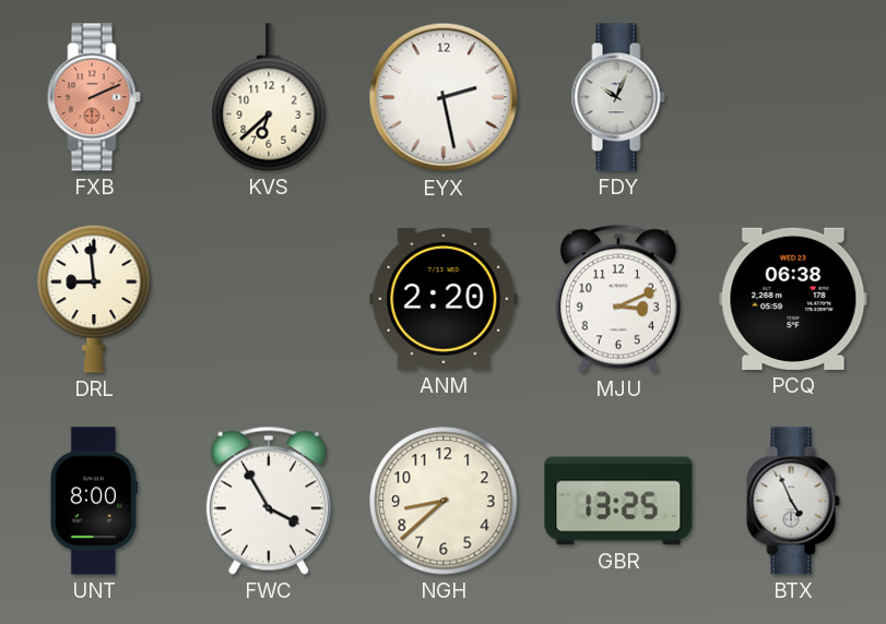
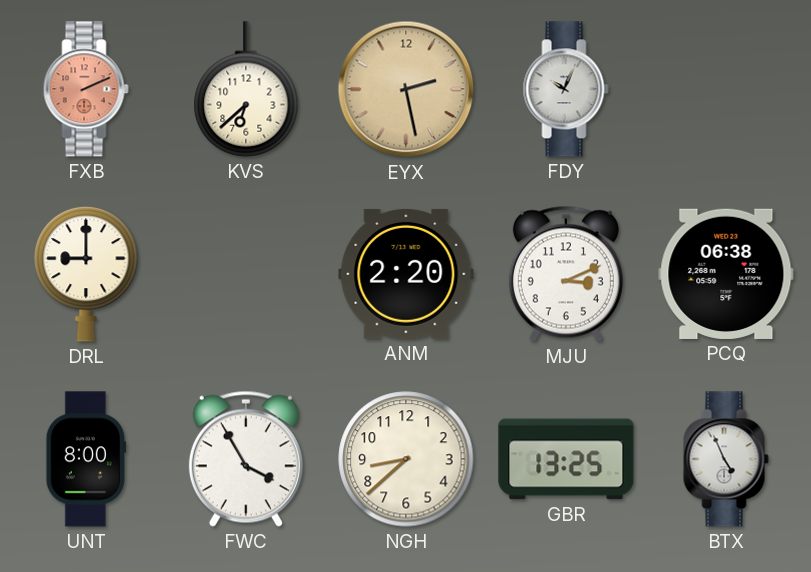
EYX dial: white -> champagne (406, 89)
DRL: 8:59 -> 9:00 (86, 274)
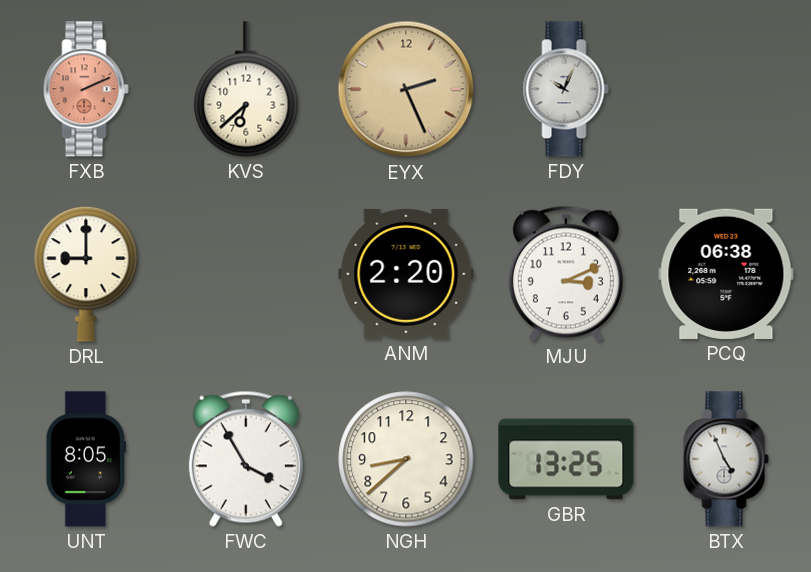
EYX: 2:28 -> 2:26 (406, 89)
UNT: 8:00 -> 8:05 (85, 459)
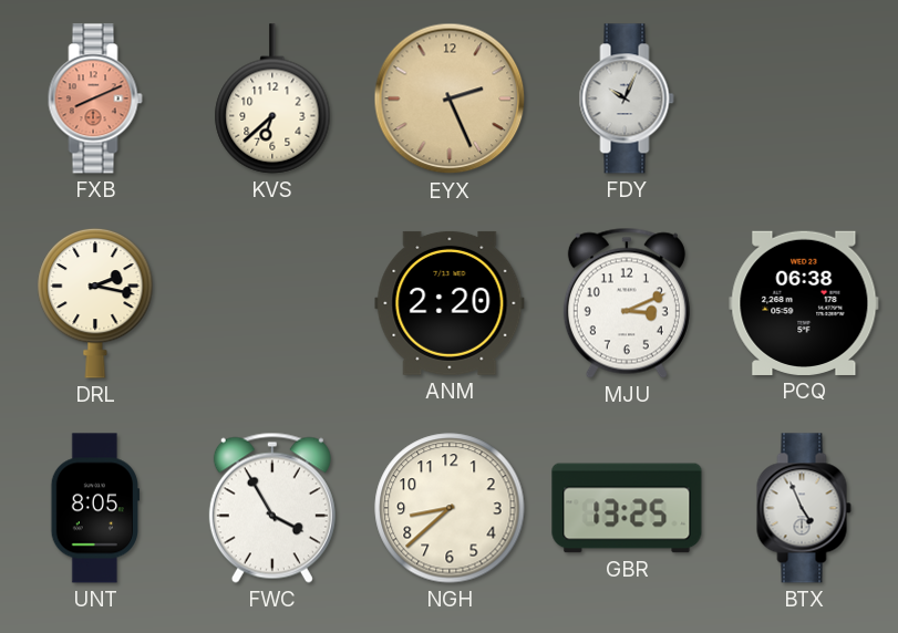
FXB: 2:11 -> 8:11 (95, 98)
DRL: 9:00 -> 2:17 (95, 303)
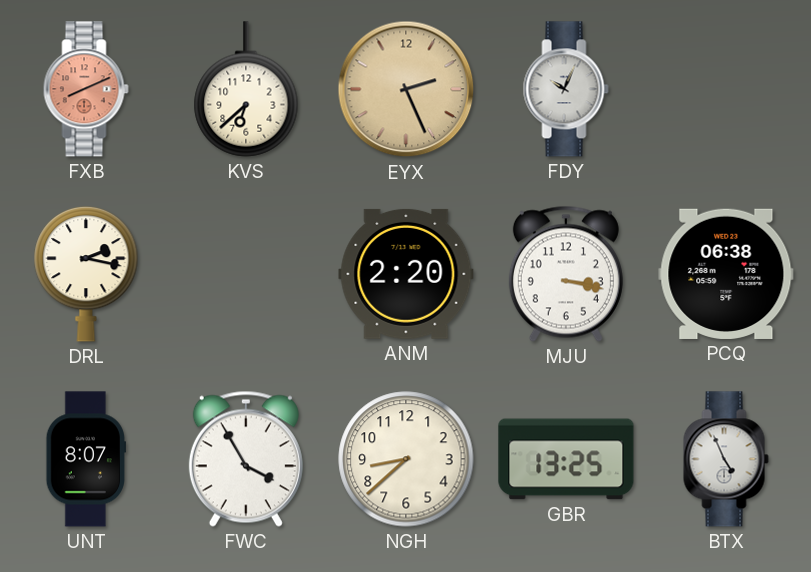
MJU: 3:11 -> 3:17 (566, 274)
UNT: 8:05 -> 8:07 (85, 459)
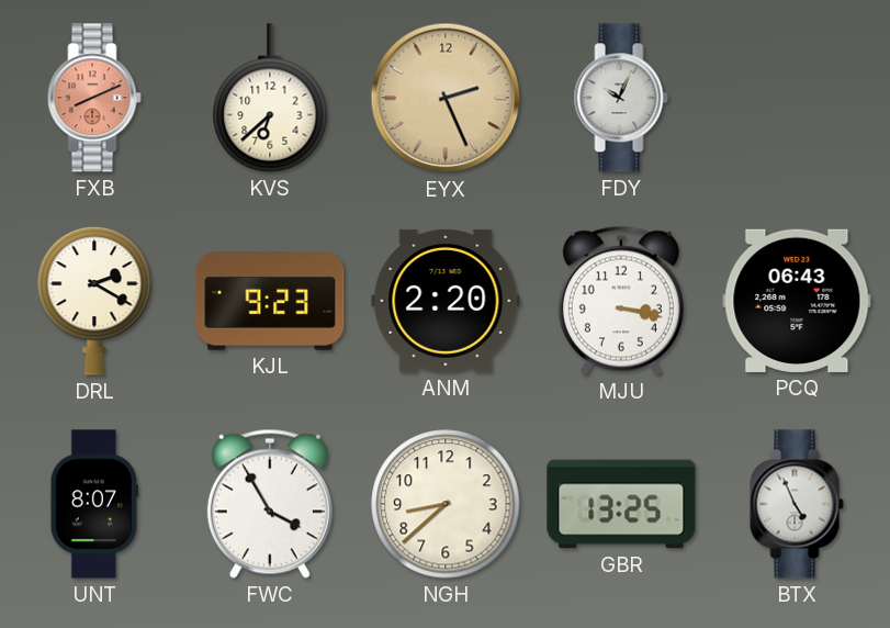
DRL: 2:17 -> 2:20 (94, 301)
KJL: none -> 9:23 (270, 302)
PCQ: 06:38 -> 06:43 (797, 301)
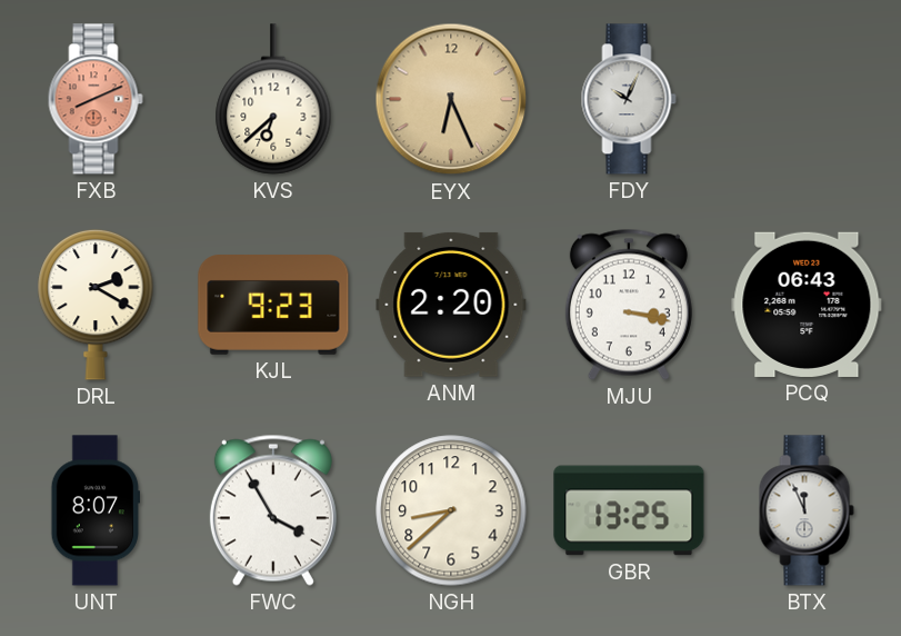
EYX: 2:26 -> 6:26 (451, 99)
BTX: 4:56 -> 11:56 (807, 510)
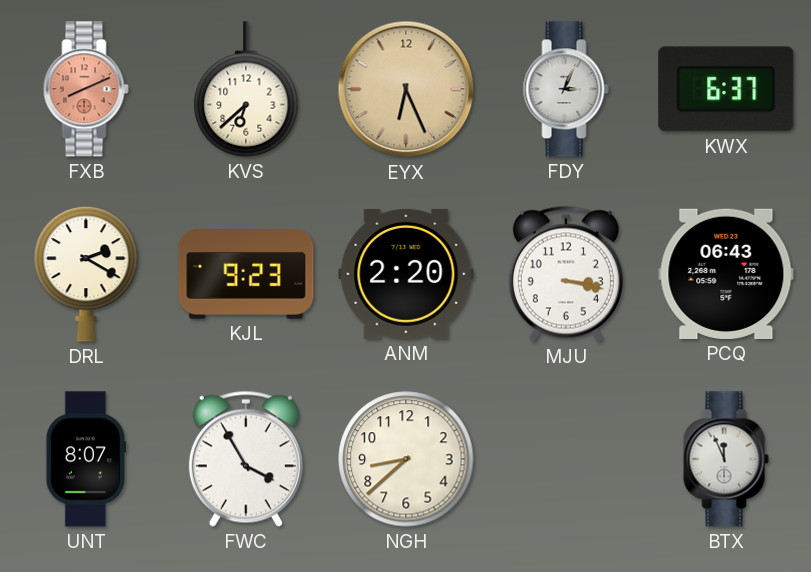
FDY: 10:04 -> 3:04 (566, 89)
KWX: none -> 6:37 (726, 89)
GBR: 13:25 -> none (629, 510)
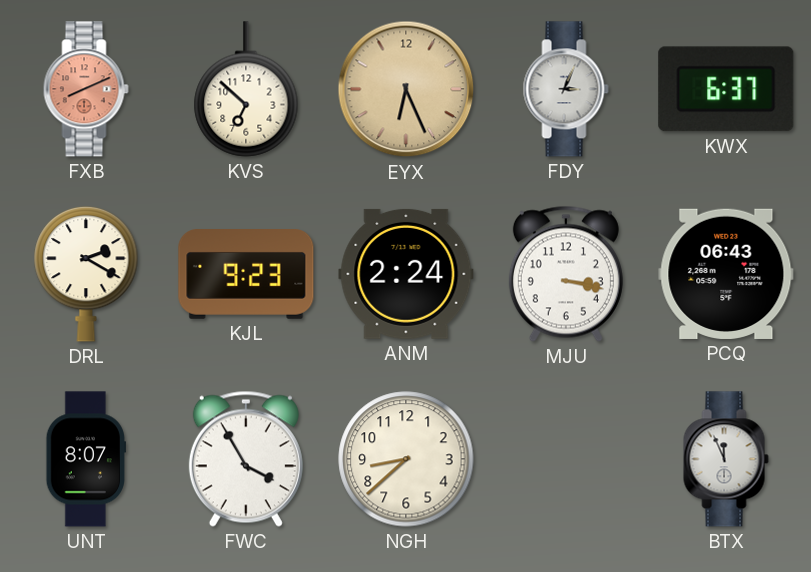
KVS: 6:38 -> 6:52 (246, 89)
ANM: 2:20 -> 2:24 (406, 274)
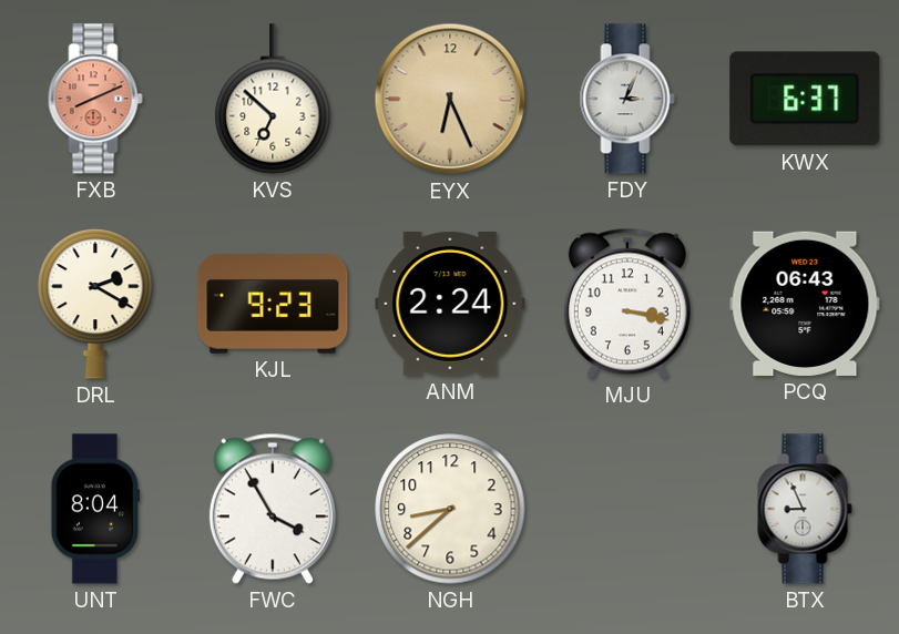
UNT: 8:07 -> 8:04 (94, 509)
BTX: 11:56 -> 8:56 (805, 509)
